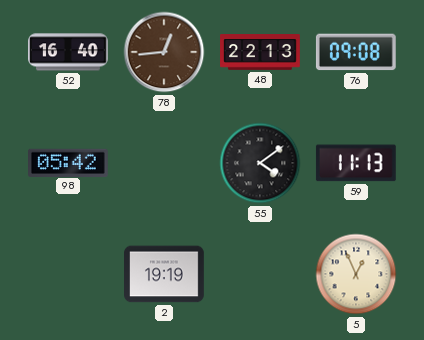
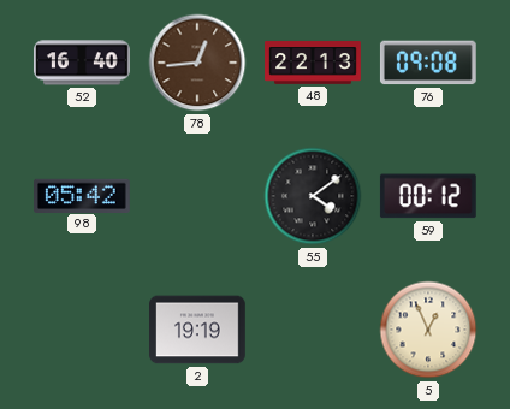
59: 11:13 -> 00:12 (428, 196)
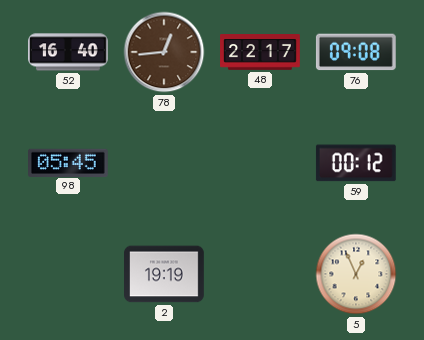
48: 22:13 -> 22:17 (260, 52)
98: 05:42 -> 05:45 (69, 162)
55: 4:09 -> none (313, 196)
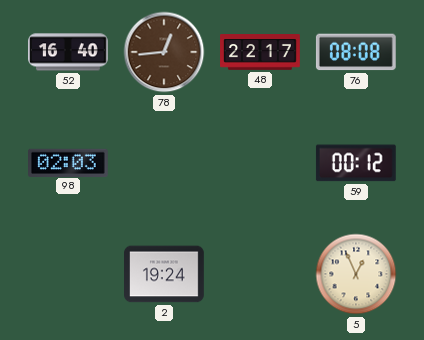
76: 09:08 -> 08:08 (356, 52)
98: 05:45 -> 02:03 (69, 162)
2: 19:19 -> 19:24 (165, 274)
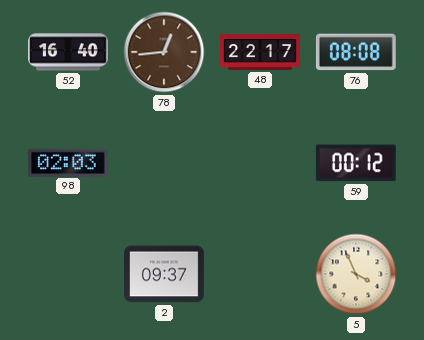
2: 19:24 -> 09:37 (165, 274)
5: 12:56 -> 3:56 (356, 274)
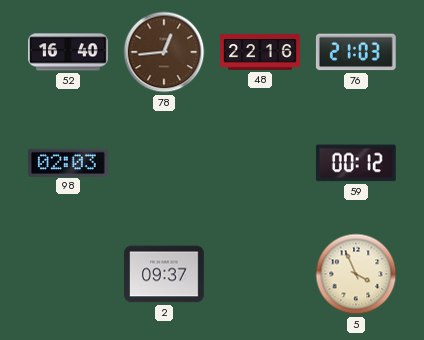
48: 22:17 -> 22:16 (260, 52)
76: 08:08 -> 21:03 (356, 52)
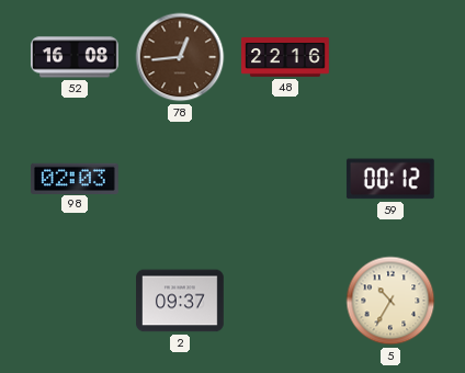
52: 16:40 -> 16:08 (76, 57)
76: 21:03 -> none (356, 52)
5: 3:56 -> 10:35 (390, 301)
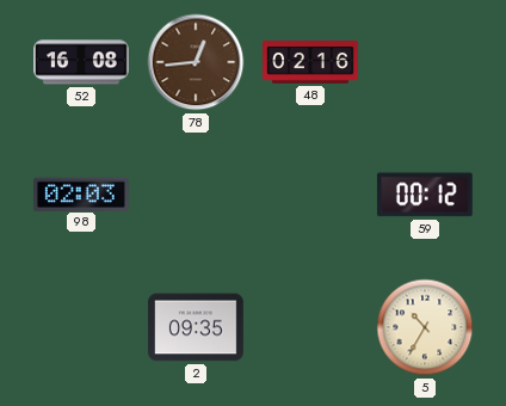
48: 22:16 -> 02:16 (310, 62)
2: 09:37 -> 09:35 (197, 327)
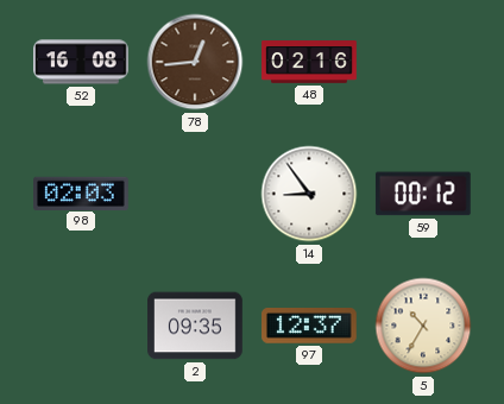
14: none -> 8:54 (309, 194)
97: none -> 12:37 (310, 327)
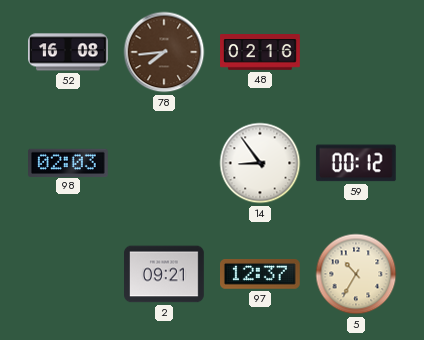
78: 12:44 -> 7:44 (164, 52)
2: 09:35 -> 09:21 (165, 274)
